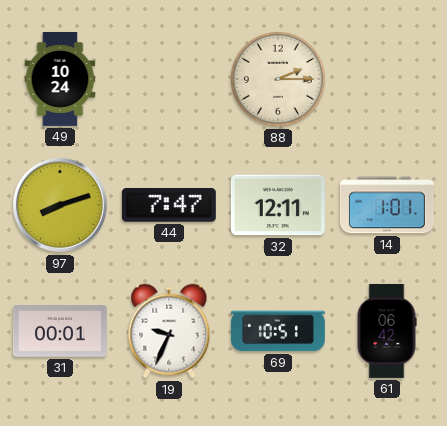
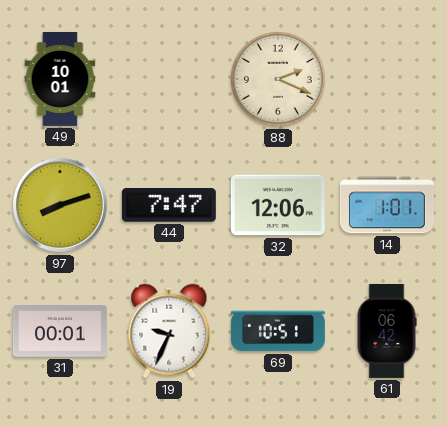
49: 10:24 -> 10:01 (60, 79)
88: 2:15 -> 2:19 (278, 79)
32: 12:11 -> 12:06 (278, 205)
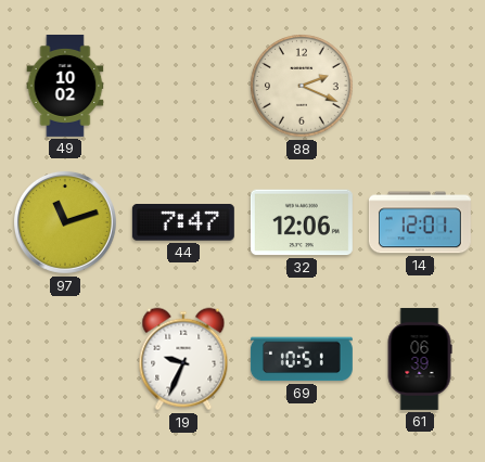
49: 10:01 -> 10:02 (65, 86)
97: 8:12 -> 11:12 (65, 222)
14: 1:01 -> 12:01 (420, 222)
31: 00:01 -> none (60, 331)
61: 06:42 -> 06:39 (420, 359)
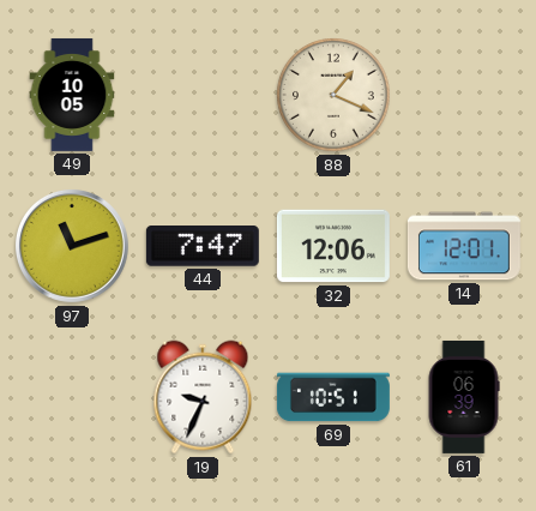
49: 10:02 -> 10:05 (72, 95)
88: 2:19 -> 1:19 (333, 95)
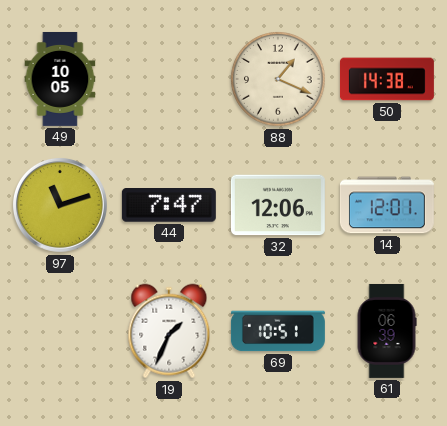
50: none -> 14:38 (387, 79)
19: 9:34 -> 1:34 (169, 331)
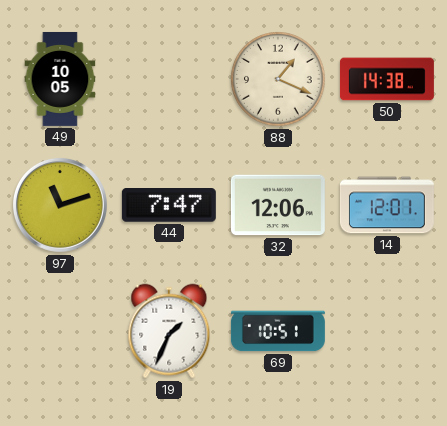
61: 06:39 -> none (387, 331)
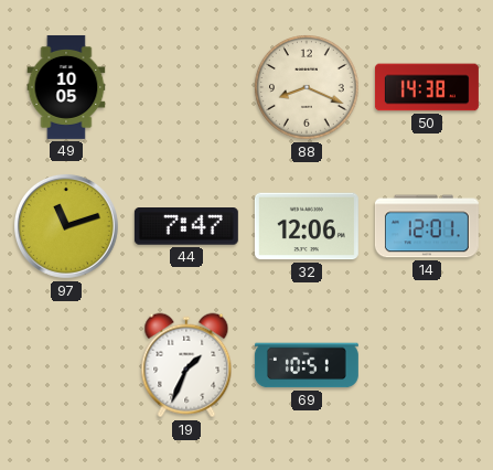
88: 1:19 -> 8:19 (307, 87)
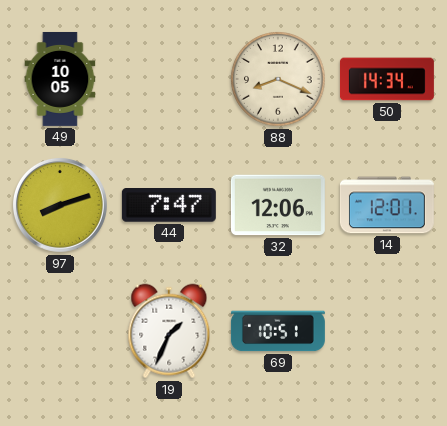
50: 14:38 -> 14:34 (387, 79)
97: 11:12 -> 8:12 (60, 205)
